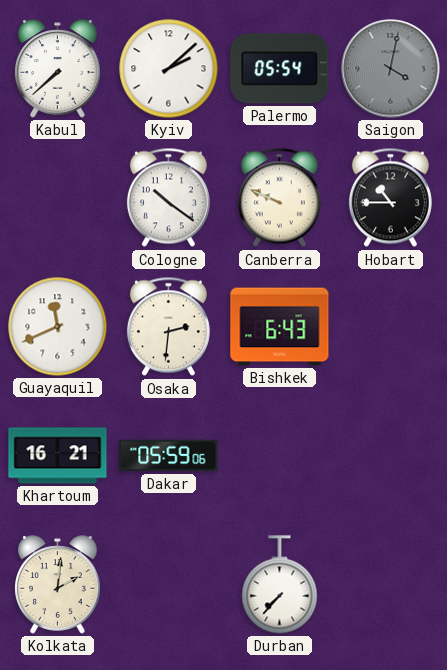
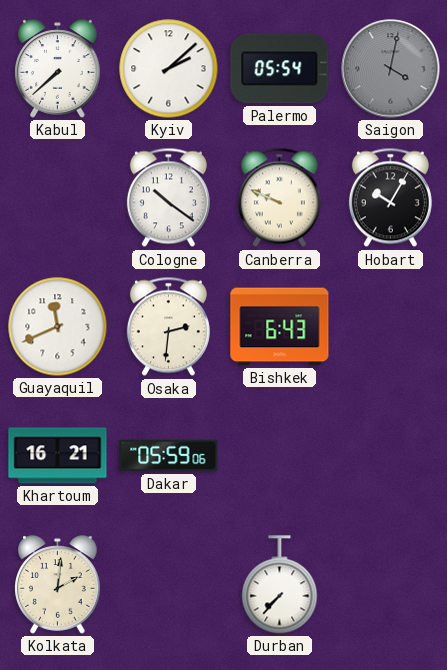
Hobart: 10:45 -> 10:05 (390, 198)
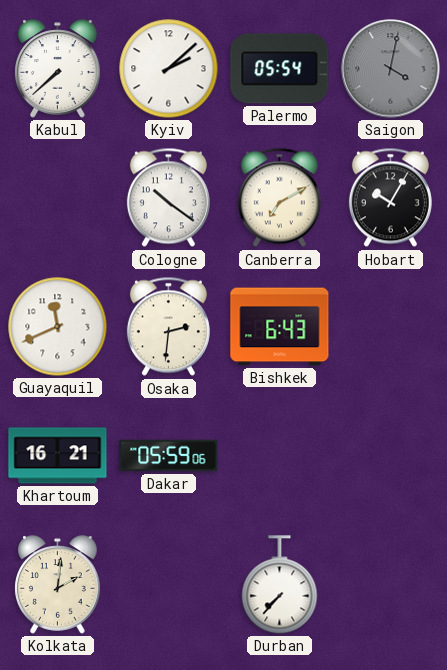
Canberra: 9:49 -> 7:10 (279, 198)
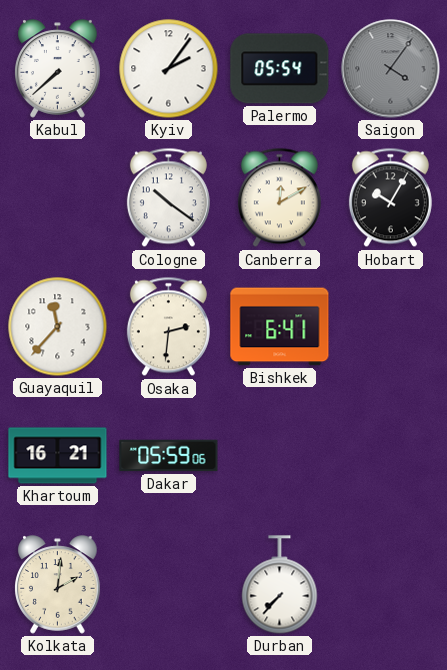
Kyiv: 2:08 -> 2:06 (169, 69)
Saigon: 4:02 -> 4:06 (391, 69)
Canberra: 7:10 -> 12:10 (279, 198)
Guayaquil: 11:41 -> 11:37 (58, 327)
Bishkek: 6:43 -> 6:41 (280, 327)
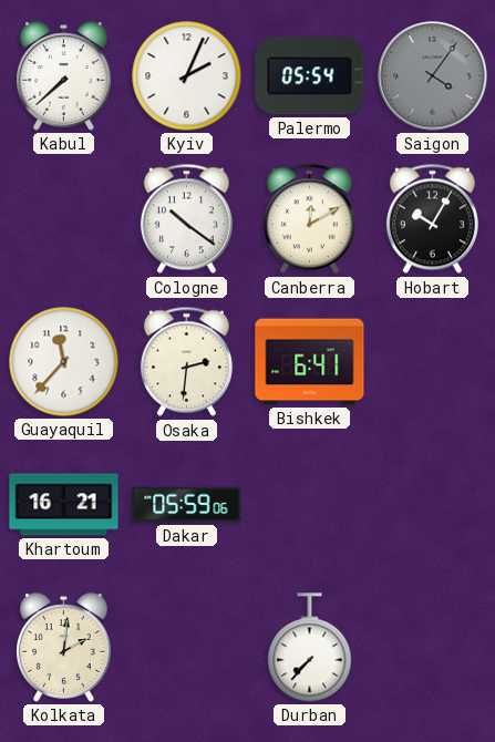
Kyiv: 2:06 -> 2:04 (187, 76)
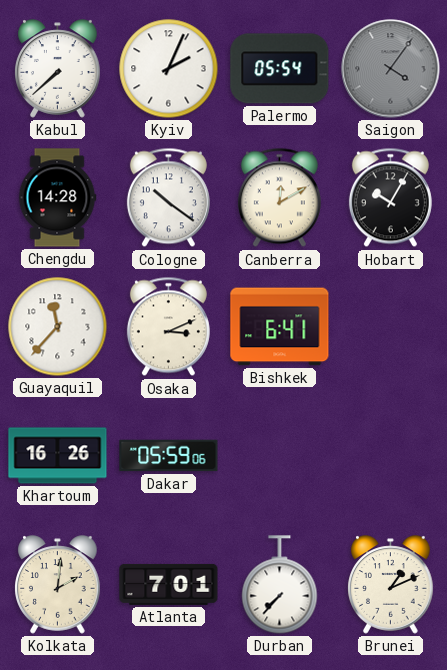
Chengdu: none -> 14:28 (57, 198)
Osaka: 2:31 -> 3:11 (168, 327)
Khartoum: 16:21 -> 16:26 (58, 456)
Atlanta: none -> 7:01 (169, 584)
Brunei: none -> 1:11 (391, 585)
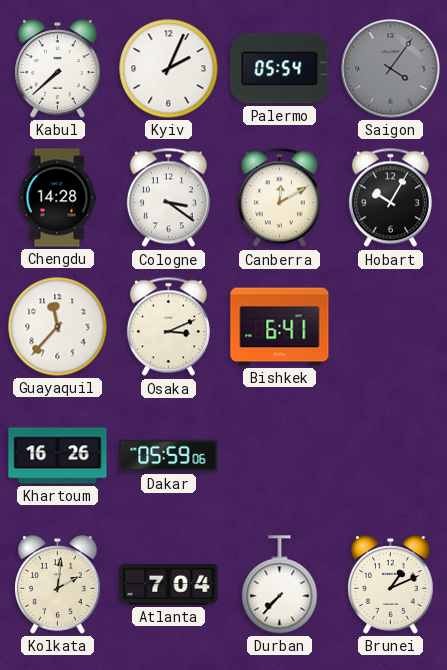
Cologne: 10:21 -> 3:21 (168, 198)
Atlanta: 7:01 -> 7:04 (169, 584)
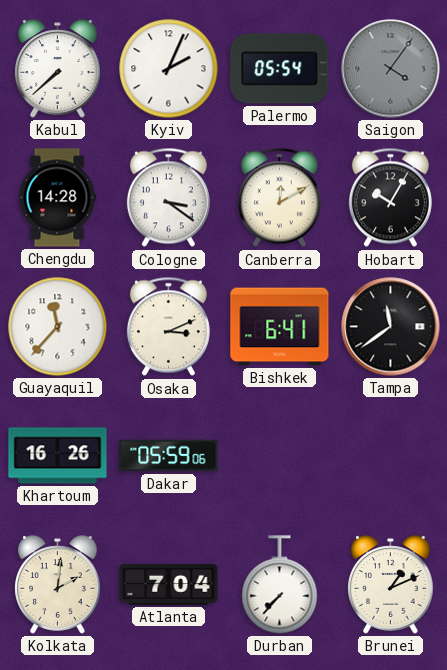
Tampa: none -> 11:39 (391, 327)
